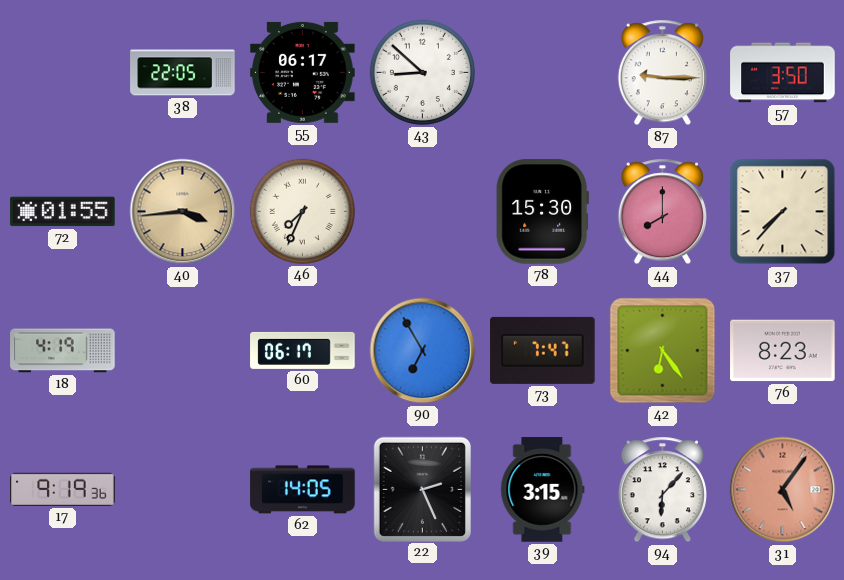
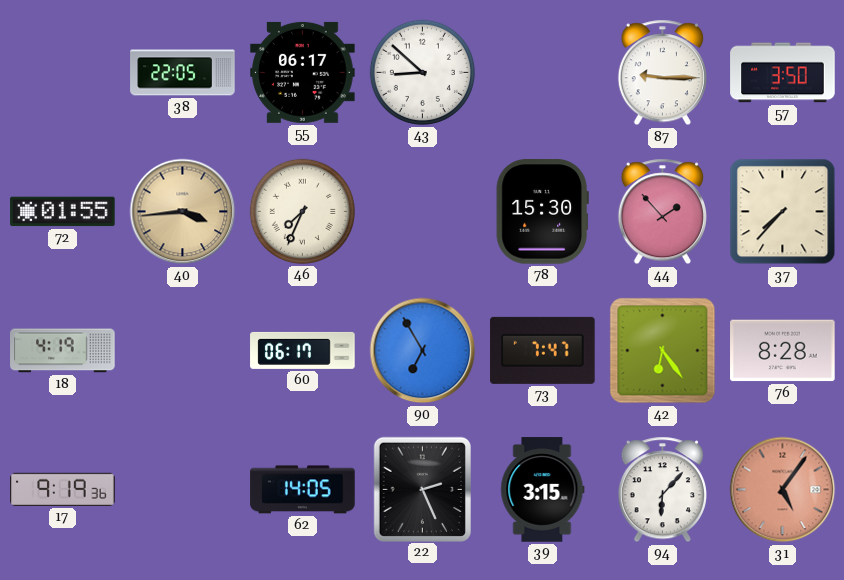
44: 8:00 -> 1:53 (662, 212)
76: 8:23 -> 8:28 (783, 351)
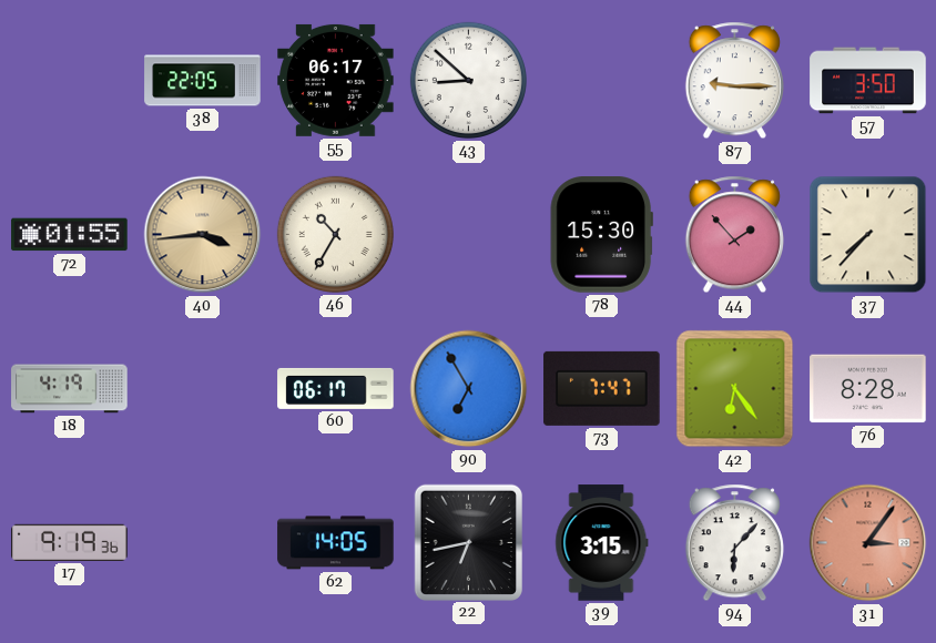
46: 7:34 -> 10:35 (335, 234)
22: 2:26 -> 6:43 (468, 542)
31: 5:06 -> 3:06 (868, 543)
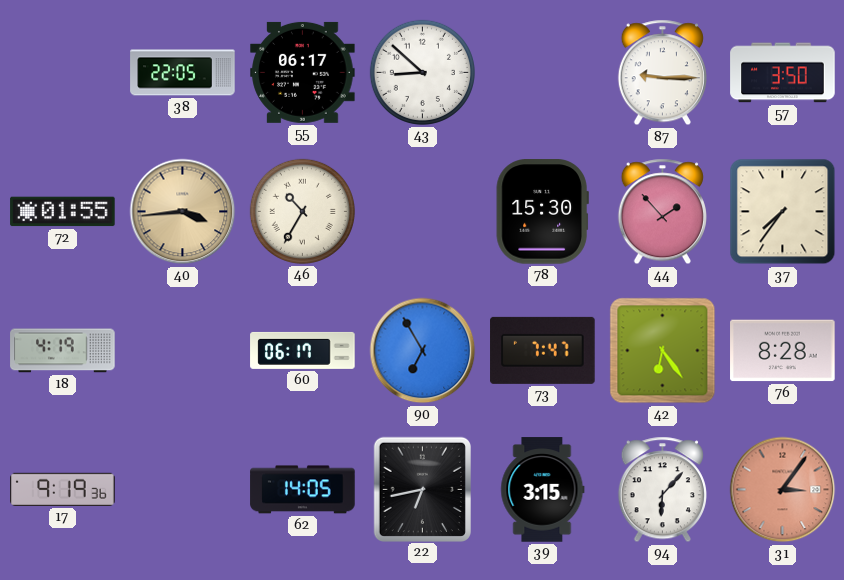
37: 7:37 -> 7:36 (783, 212)
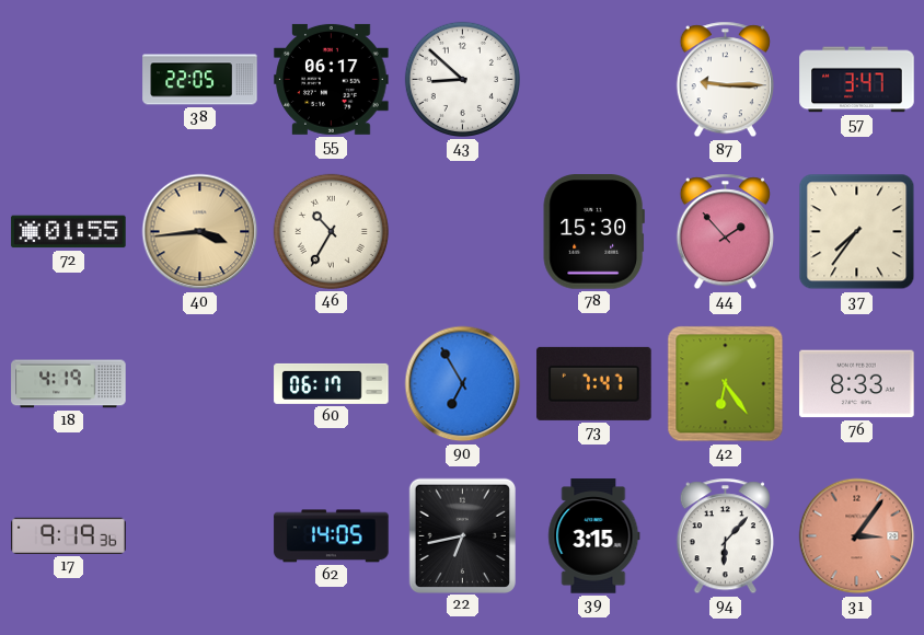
57: 3:50 -> 3:47 (857, 80)
76: 8:28 -> 8:33 (857, 384)
